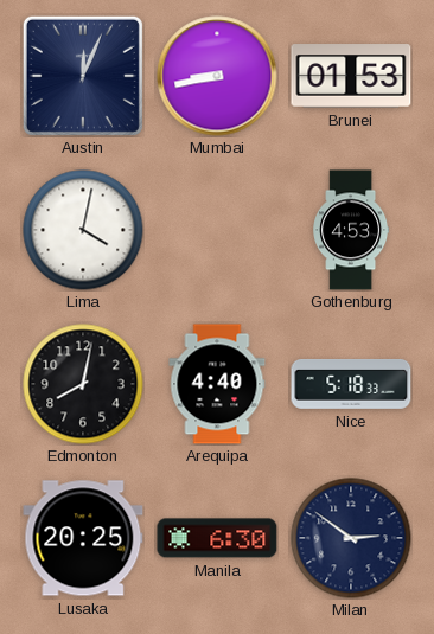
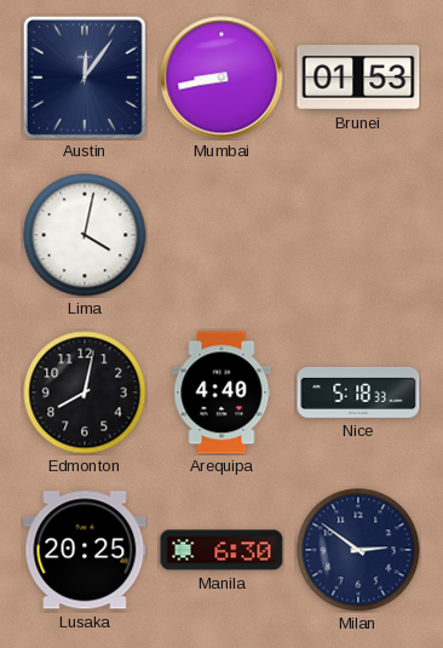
Austin: 12:04 -> 12:06 (85, 78)
Gothenburg: 4:53 -> none (352, 230)
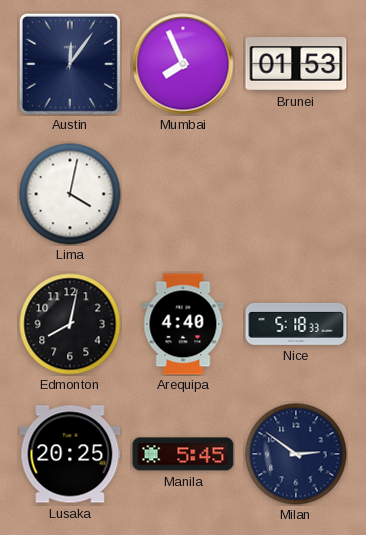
Mumbai: 8:43 -> 7:56 (183, 64)
Manila: 6:30 -> 5:45 (183, 454)
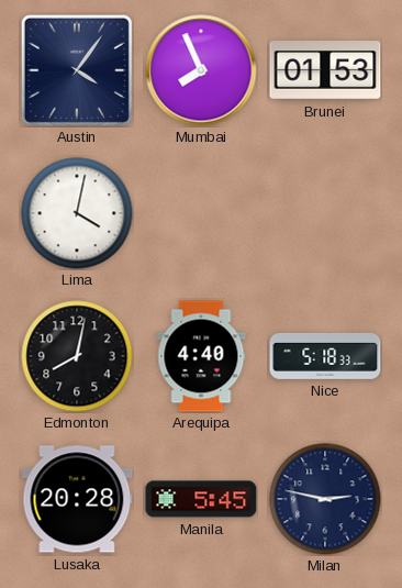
Austin: 12:06 -> 4:06 (77, 70)
Lusaka: 20:25 -> 20:28 (77, 499)
Milan: 2:51 -> 2:47 (325, 499)
